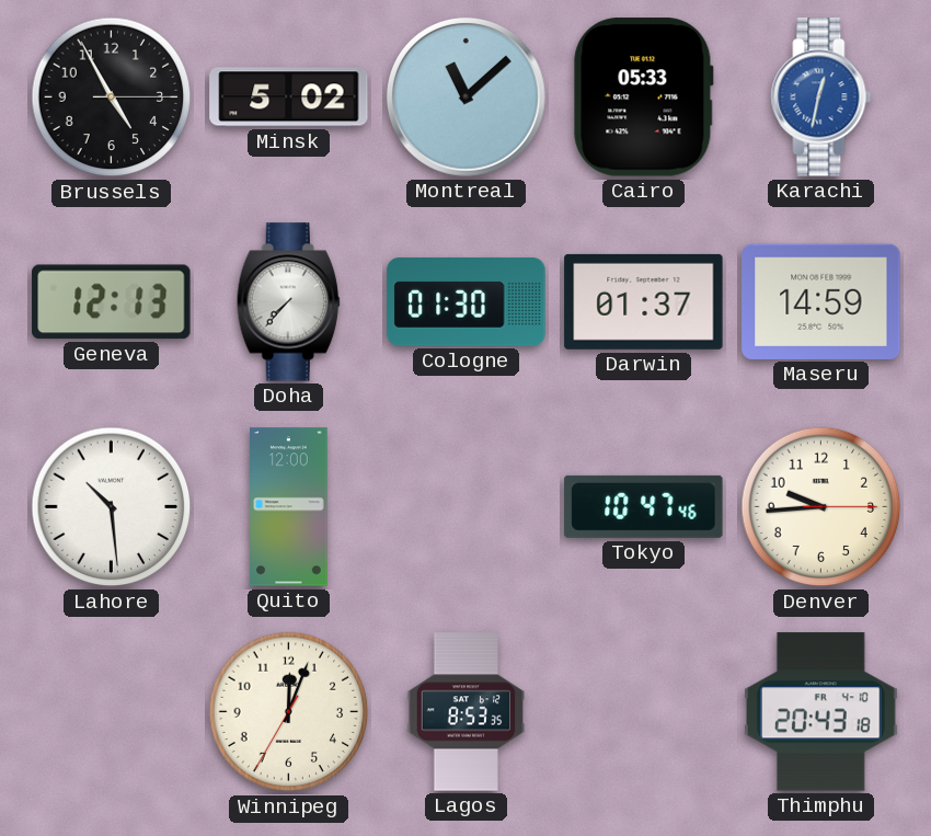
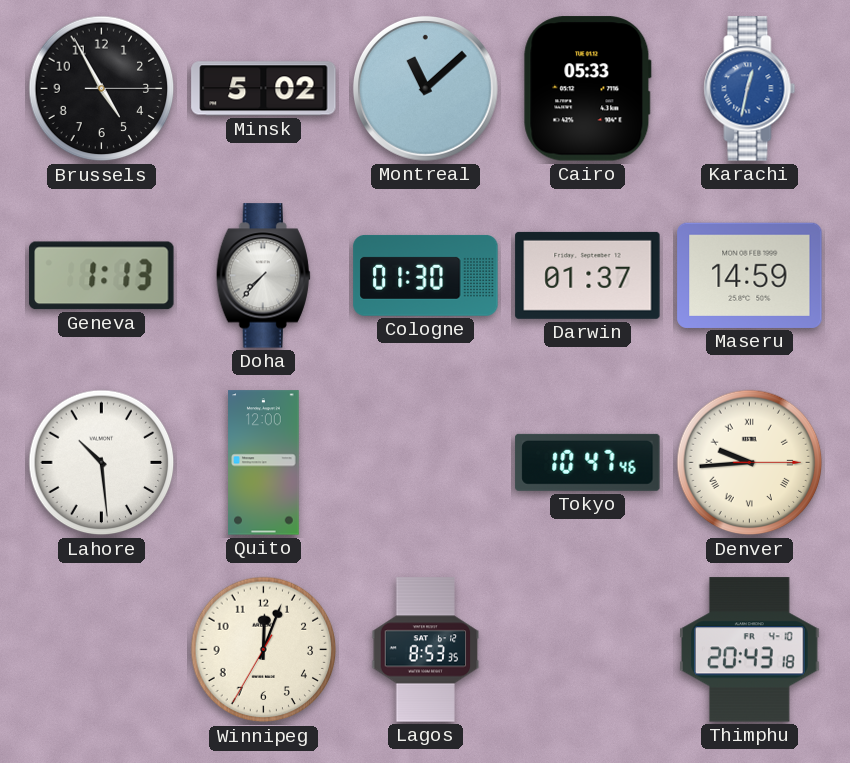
Geneva: 12:13 -> 1:13 (102, 276)
Denver numerals: Arabic -> Roman (750, 463)
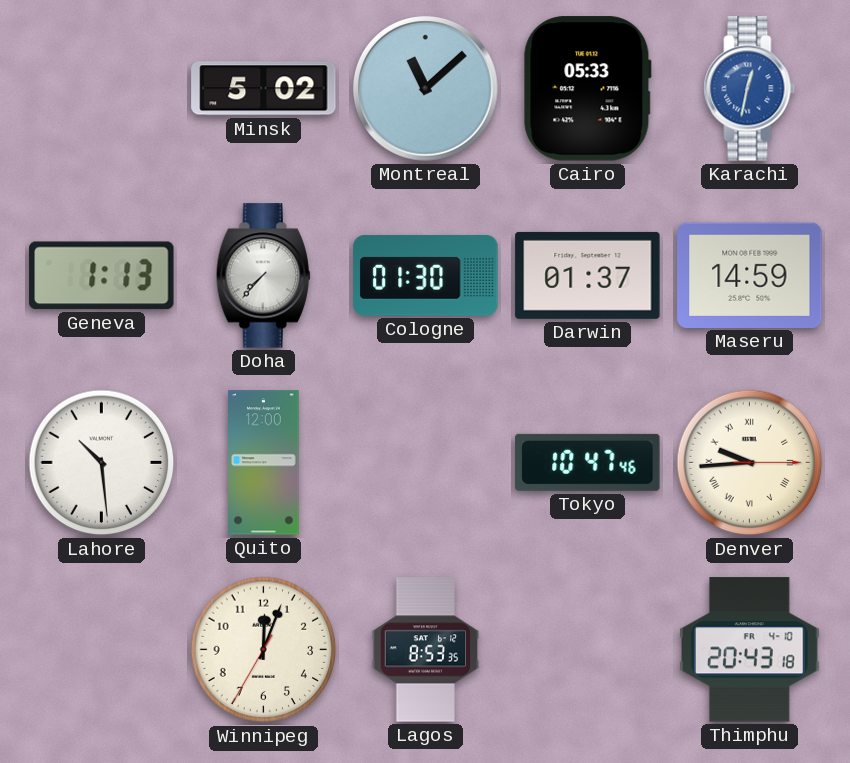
Brussels: 4:55 -> none (102, 89)
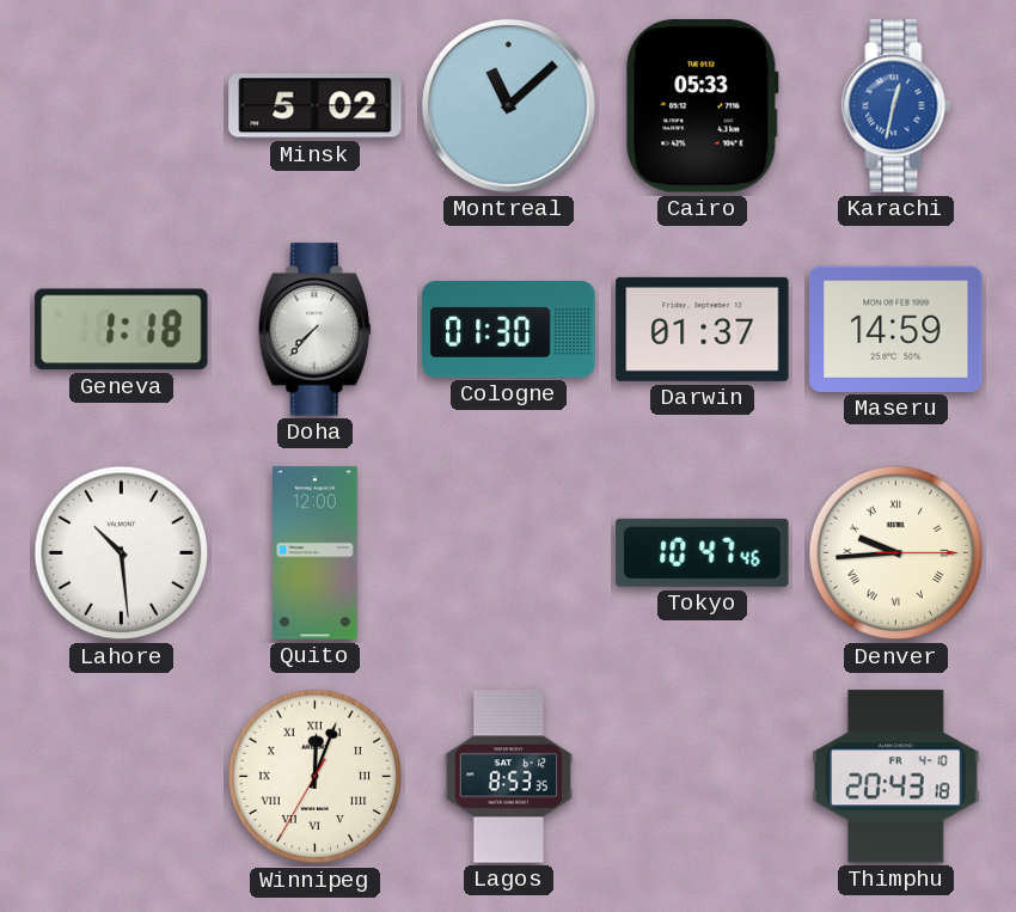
Geneva: 1:13 -> 1:18 (122, 330)
Winnipeg numerals: Arabic -> Roman (316, 777)
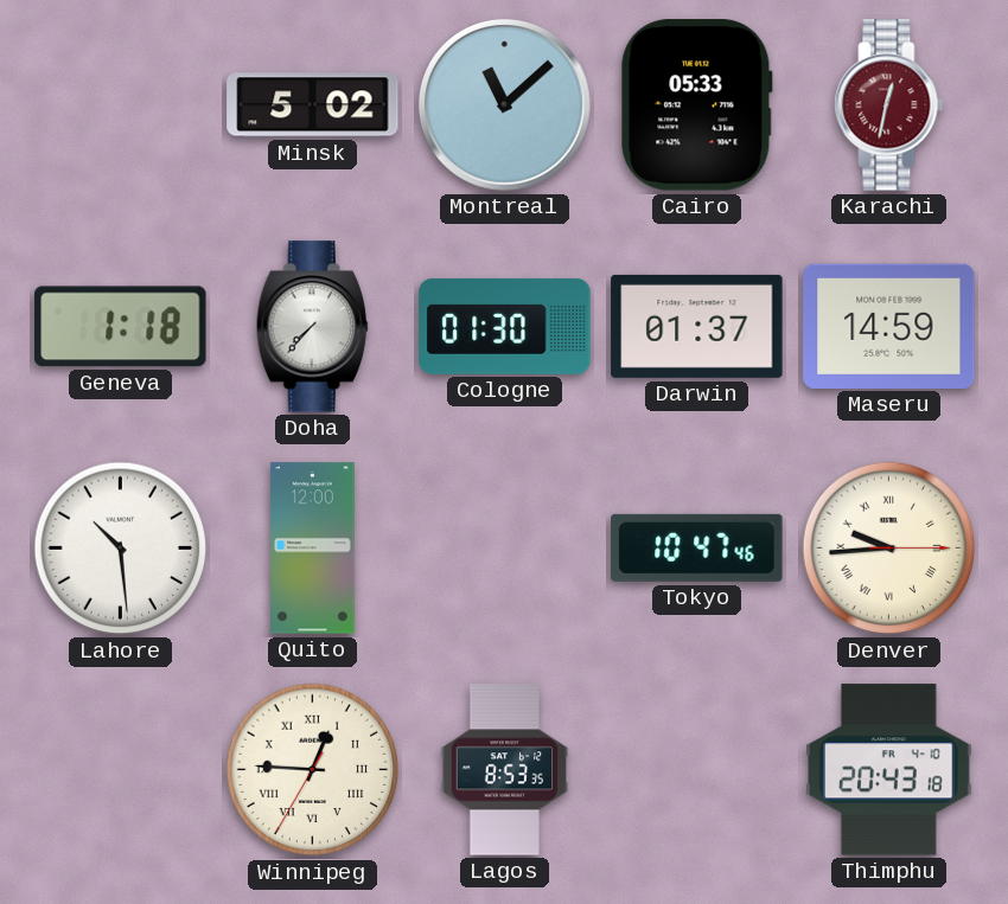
Karachi dial: blue -> burgundy (889, 105)
Winnipeg: 12:03 -> 12:45 (313, 770)
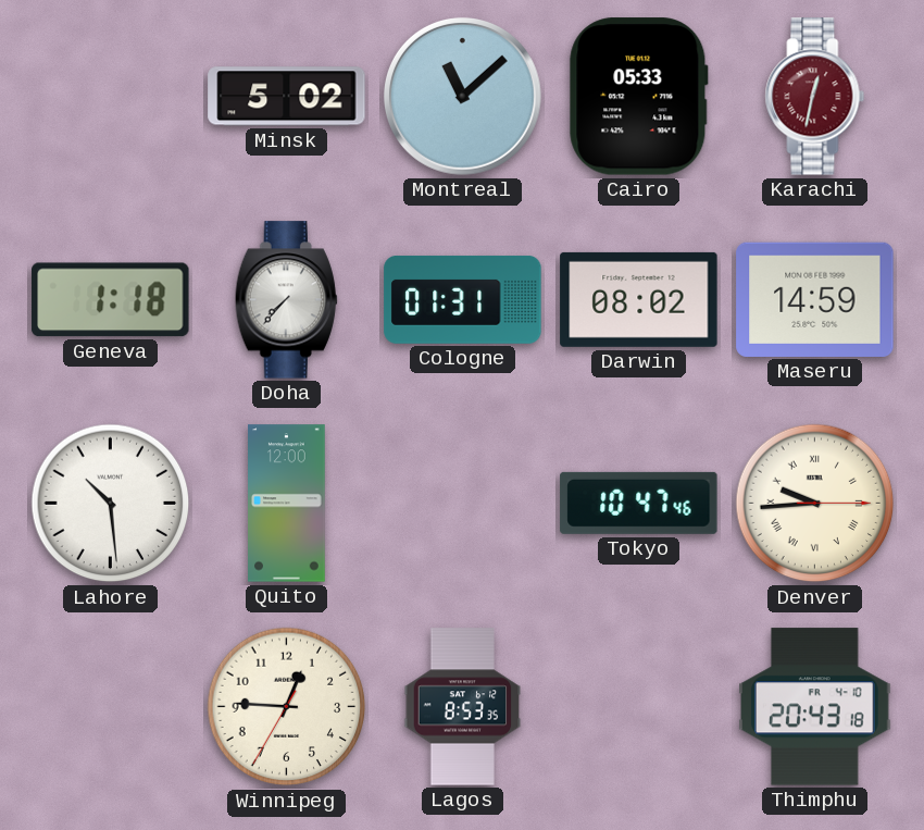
Cologne: 01:30 -> 01:31 (463, 299)
Darwin: 01:37 -> 08:02 (639, 299)
Winnipeg numerals: Roman -> Arabic (287, 707)
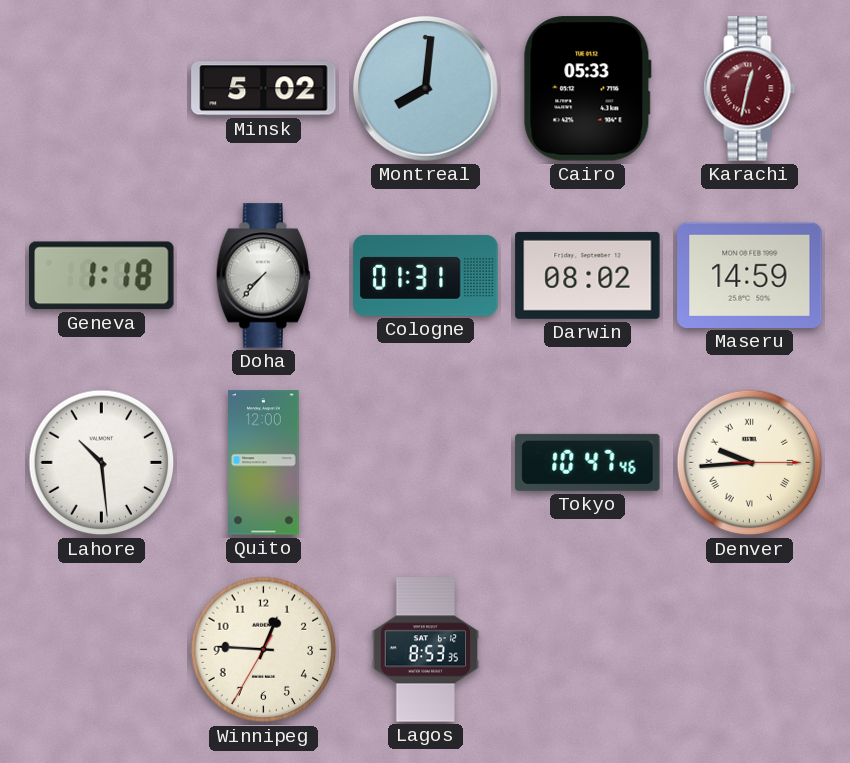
Montreal: 11:08 -> 8:01 (425, 88)
Thimphu: 20:43 -> none (815, 707)
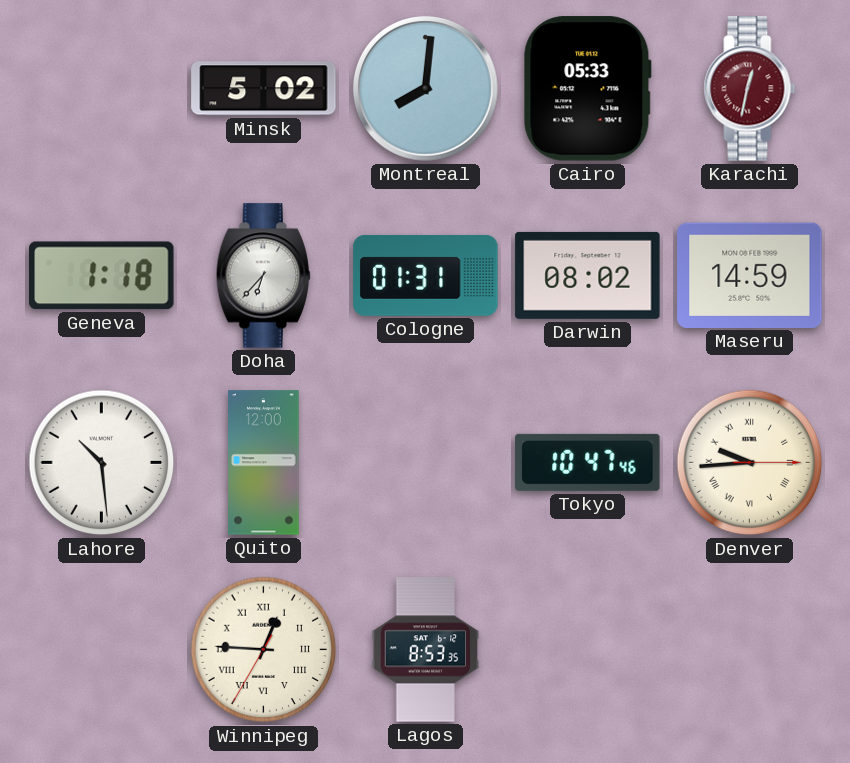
Doha: 7:37 -> 6:37 (263, 276)
Winnipeg numerals: Arabic -> Roman (264, 650)
